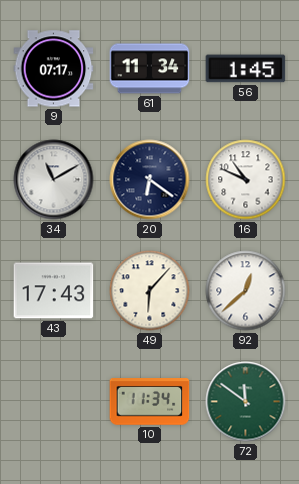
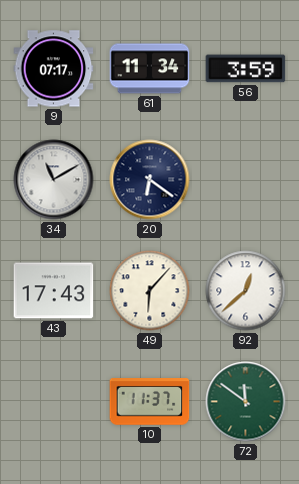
56: 1:45 -> 3:59 (246, 69)
16: 10:49 -> none (246, 180)
10: 11:34 -> 11:37 (150, 402)
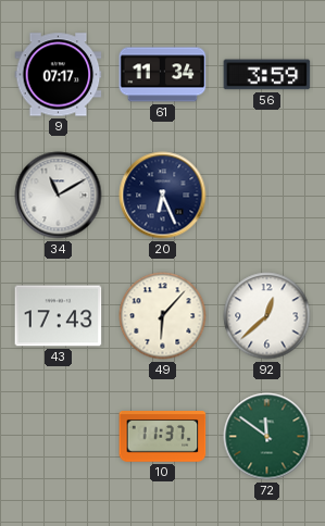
20: 6:21 -> 6:26 (163, 196)
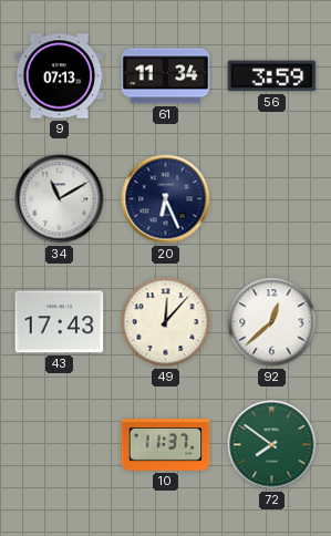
9: 07:17 -> 07:13 (60, 76)
49: 6:07 -> 12:07 (166, 322)
72: 11:51 -> 7:51 (272, 445)
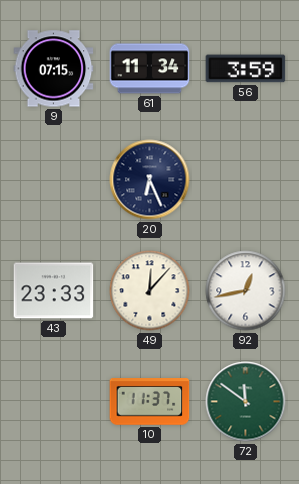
9: 07:13 -> 07:15 (54, 69)
34: 11:10 -> none (60, 199)
43: 17:43 -> 23:33 (54, 291)
92: 12:38 -> 12:43 (246, 291)
72: 7:51 -> 11:51 (246, 402)
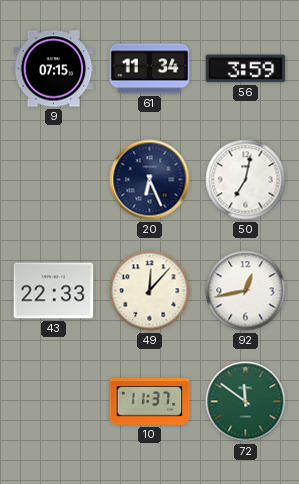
50: none -> 7:02 (246, 180)
43: 23:33 -> 22:33 (54, 291)
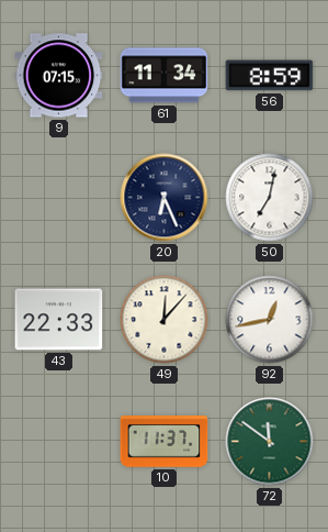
56: 3:59 -> 8:59 (270, 76)
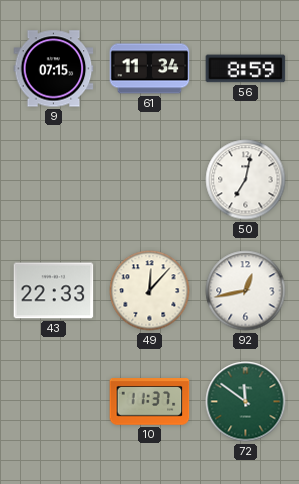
20: 6:26 -> none (165, 198)
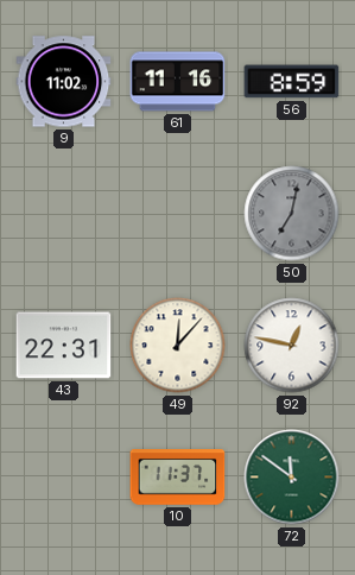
9: 07:15 -> 11:02 (64, 82)
61: 11:34 -> 11:16 (178, 82)
50 dial: white -> grey (292, 214)
43: 22:33 -> 22:31 (64, 346)
92: 12:43 -> 12:47 (292, 346)
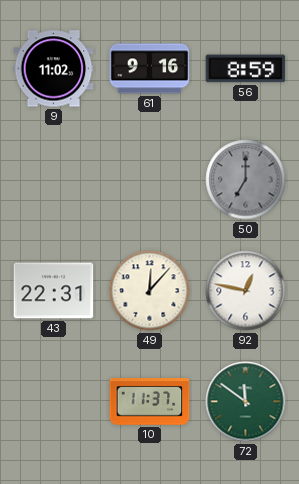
61: 11:16 -> 9:16 (150, 69)
50: 7:02 -> 7:00 (246, 180)
